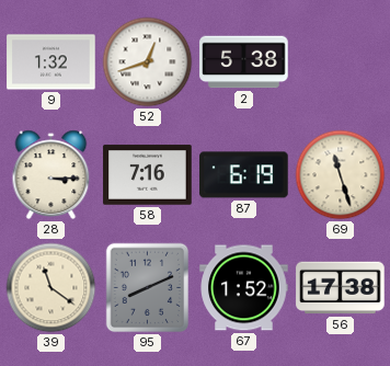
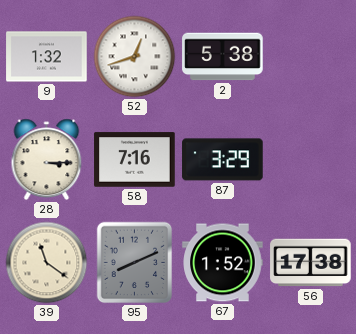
87: 6:19 -> 3:29 (223, 160)
69: 11:27 -> none (341, 175)
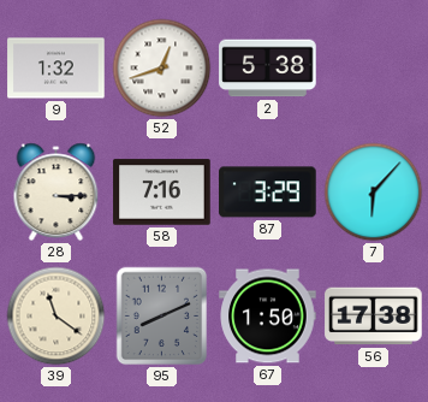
7: none -> 6:07 (374, 193)
67: 1:52 -> 1:50 (268, 317)
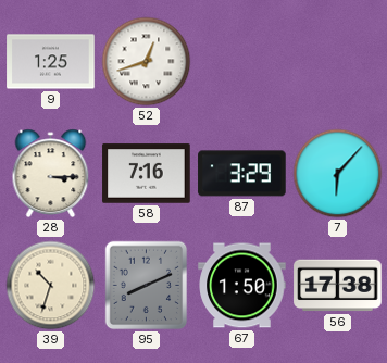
9: 1:32 -> 1:25 (51, 62)
2: 5:38 -> none (268, 69)
39: 11:21 -> 10:33 (51, 286)
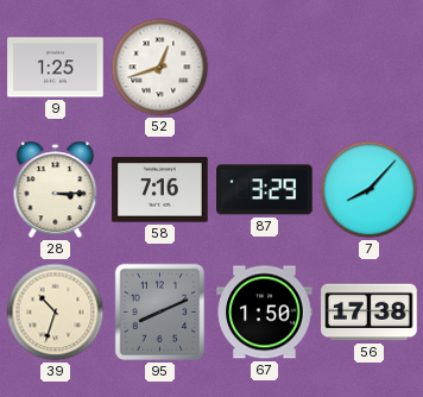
7: 6:07 -> 8:07 (370, 190)
